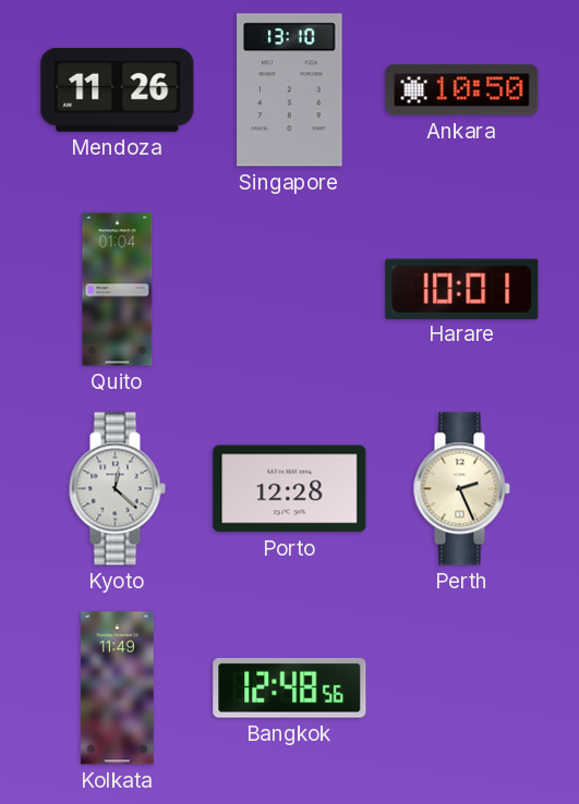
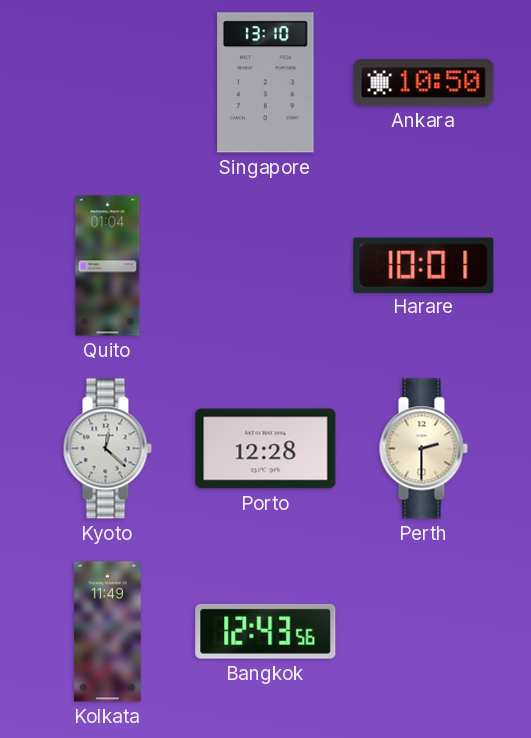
Mendoza: 11:26 -> none (118, 89)
Perth: 2:26 -> 2:30 (423, 449)
Bangkok: 12:48 -> 12:43 (266, 631)
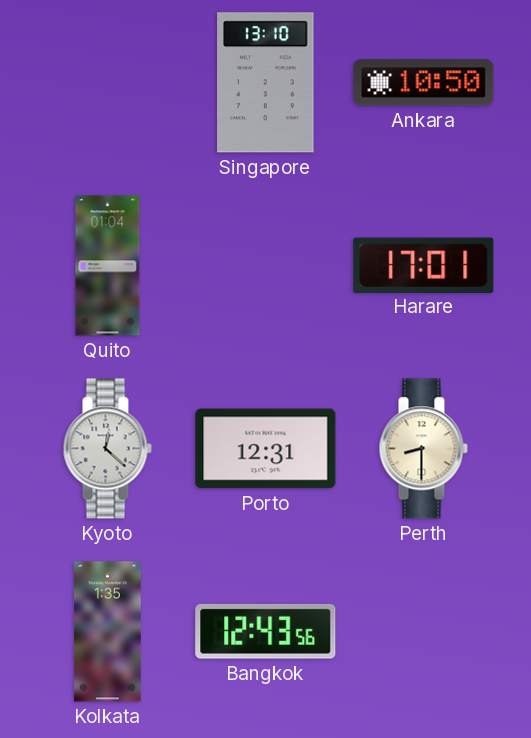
Harare: 10:01 -> 17:01 (424, 265)
Porto: 12:28 -> 12:31 (266, 449)
Perth: 2:30 -> 8:30 (423, 449)
Kolkata: 11:49 -> 1:35 (108, 632)
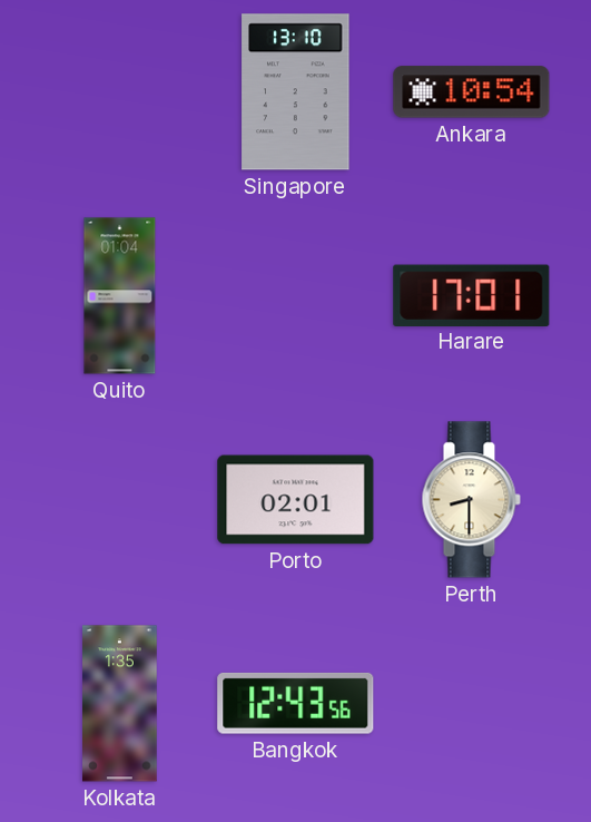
Ankara: 10:50 -> 10:54 (472, 92)
Kyoto: 12:22 -> none (107, 449)
Porto: 12:31 -> 02:01 (296, 500)
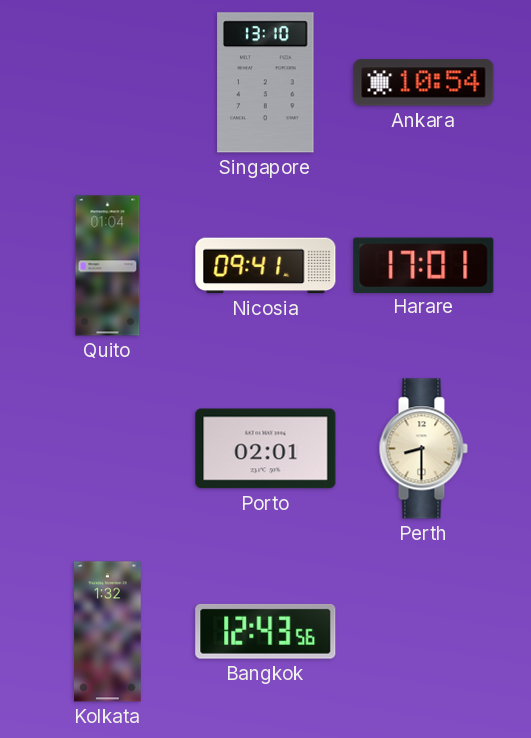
Nicosia: none -> 09:41 (266, 266)
Kolkata: 1:35 -> 1:32 (108, 632)
